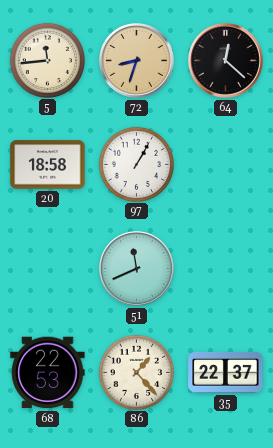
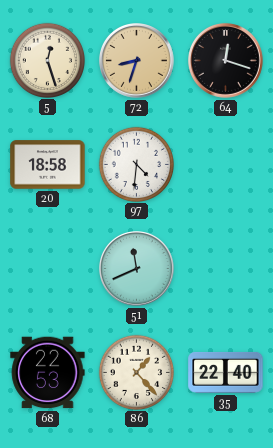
5: 11:44 -> 12:27 (47, 60)
64: 12:22 -> 12:18 (226, 61)
97: 1:05 -> 4:31 (136, 164)
35: 22:37 -> 22:40 (226, 372)
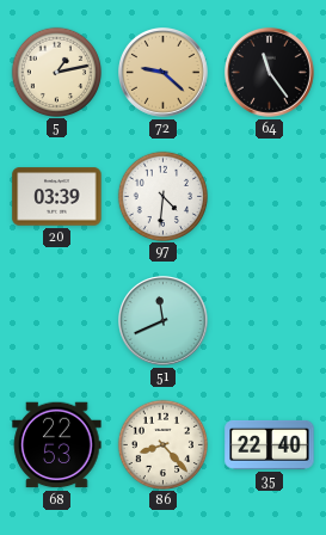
5: 12:27 -> 1:13 (56, 72)
72: 8:33 -> 9:22 (164, 73)
64: 12:18 -> 11:24 (270, 73)
20: 18:58 -> 03:39 (57, 197)
86: 1:23 -> 8:23 (162, 444)
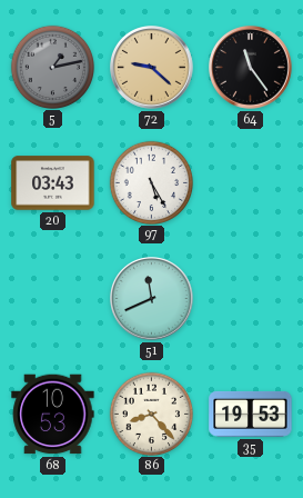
5 dial: cream -> grey (52, 67)
20: 03:39 -> 03:43 (53, 183)
97: 4:31 -> 5:25 (151, 182)
68: 22:53 -> 10:53 (53, 415)
35: 22:40 -> 19:53 (251, 414)
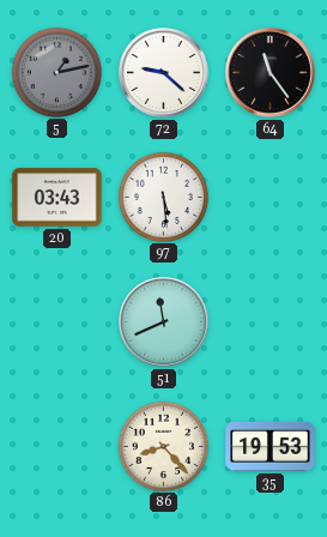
72 dial: champagne -> white (164, 73)
97: 5:25 -> 5:29 (163, 197)
68: 10:53 -> none (53, 415)
